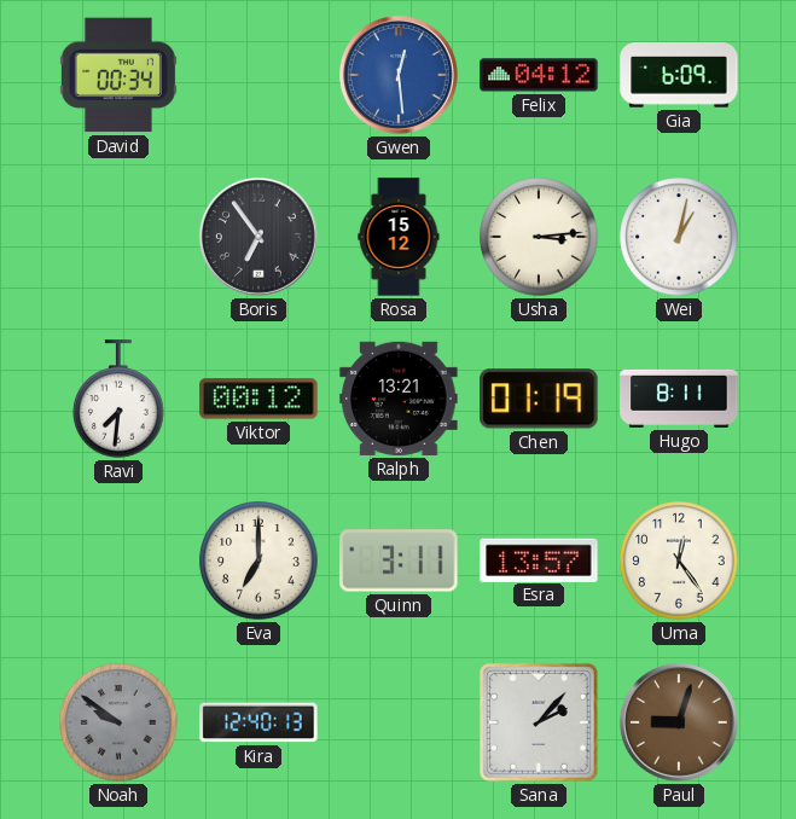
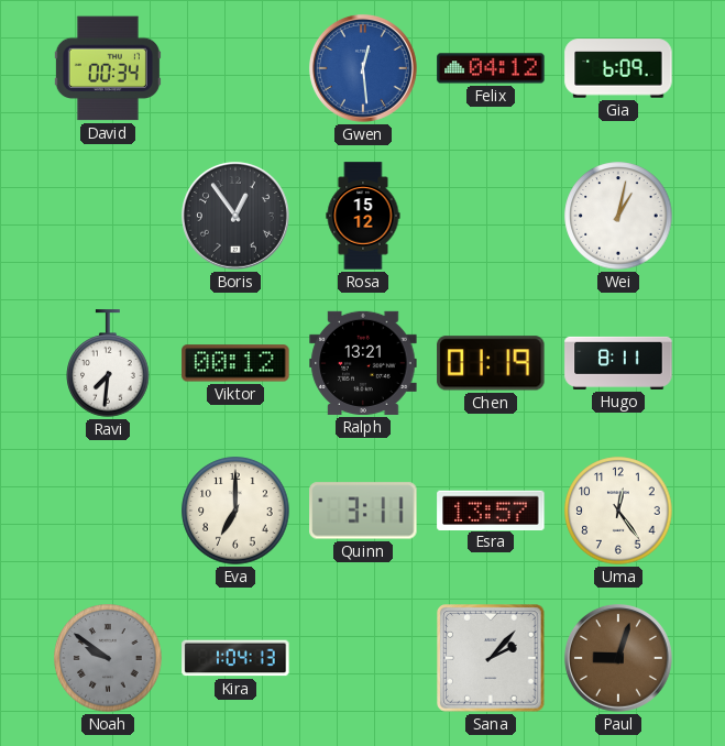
Boris: 6:54 -> 12:54 (235, 216)
Usha: 3:14 -> none (539, 237)
Kira: 12:40 -> 1:04 (235, 658)
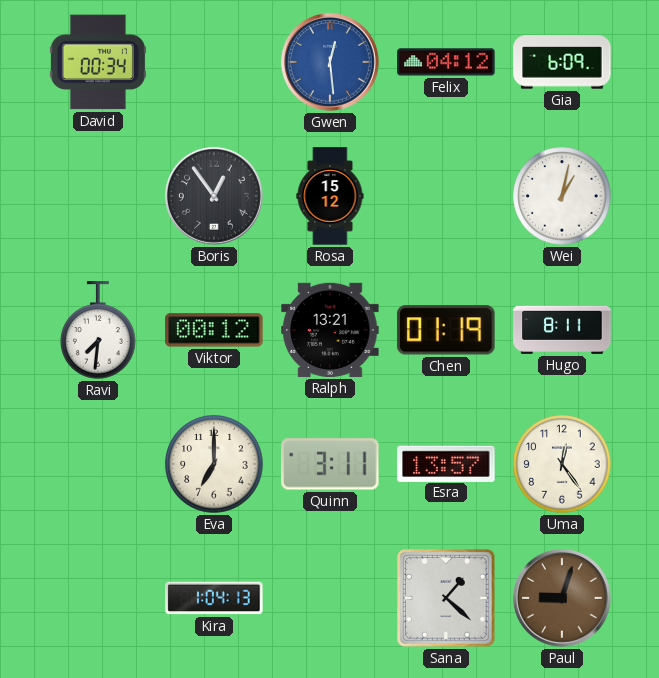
Noah: 9:51 -> none (108, 658)
Sana: 2:07 -> 1:22 (446, 598)
